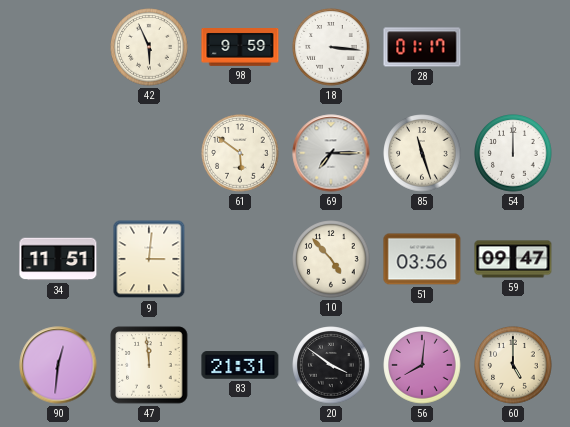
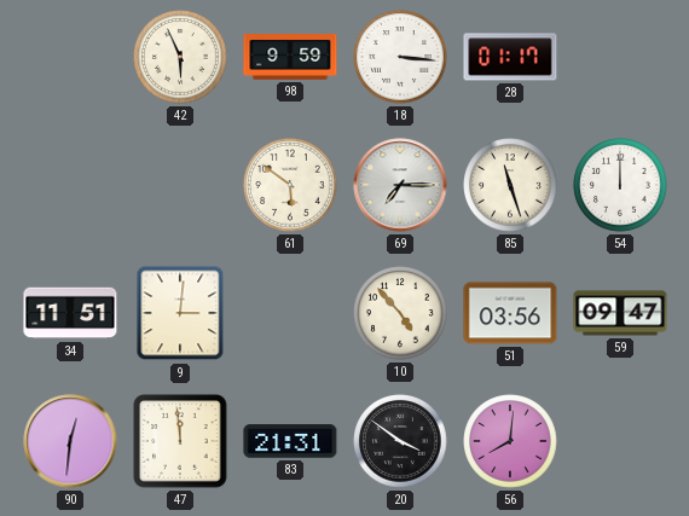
60: 5:00 -> none (513, 365)
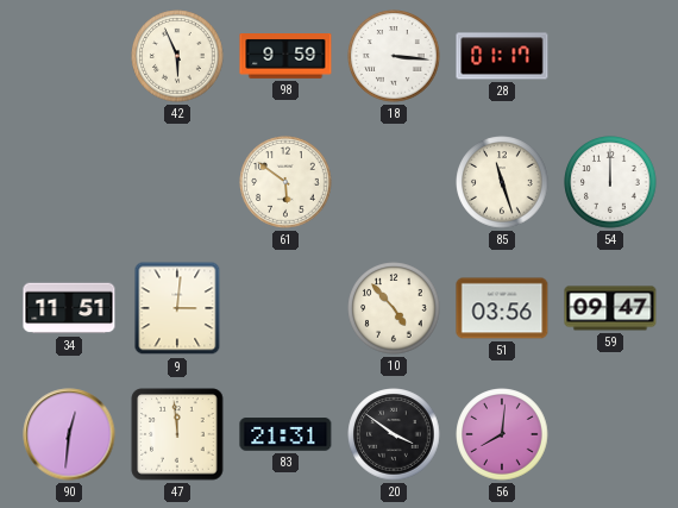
69: 7:15 -> none (400, 185)
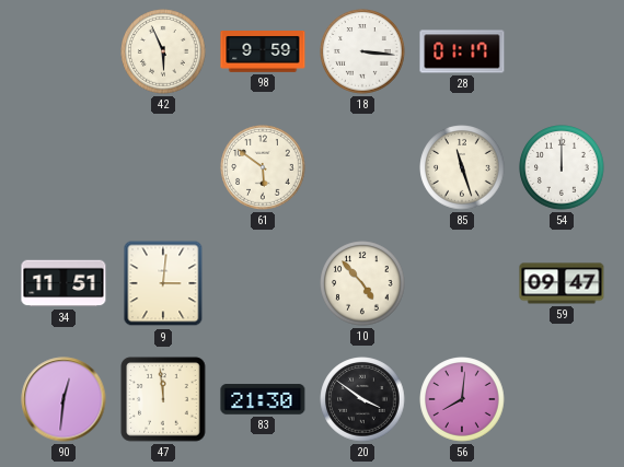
51: 03:56 -> none (502, 308)
83: 21:31 -> 21:30 (263, 399)
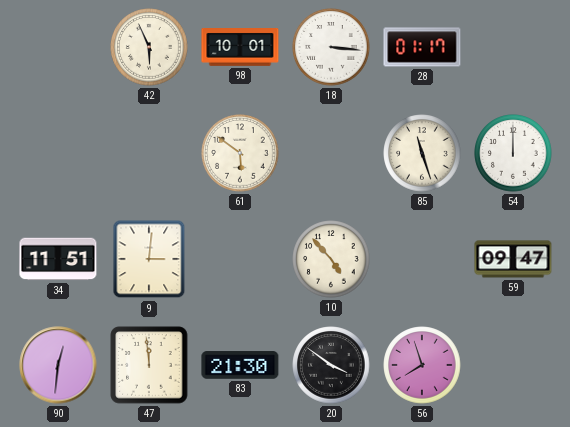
98: 9:59 -> 10:01 (240, 48)
56: 8:01 -> 7:57 (422, 365)
